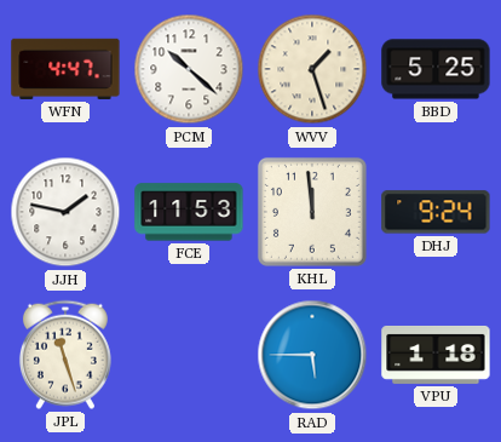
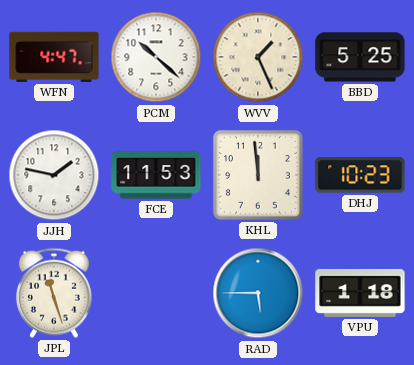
WVV: 1:27 -> 1:26 (258, 57)
DHJ: 9:24 -> 10:23 (360, 175)
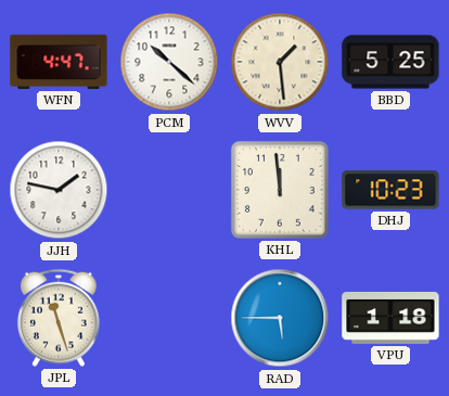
WVV: 1:26 -> 1:29 (280, 62)
FCE: 11:53 -> none (156, 175)
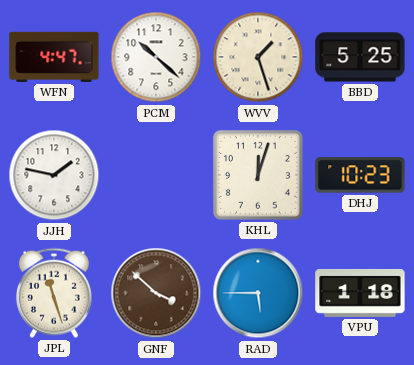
WVV: 1:29 -> 1:27 (258, 57)
KHL: 11:59 -> 12:03 (258, 175)
GNF: none -> 3:52 (156, 293)
